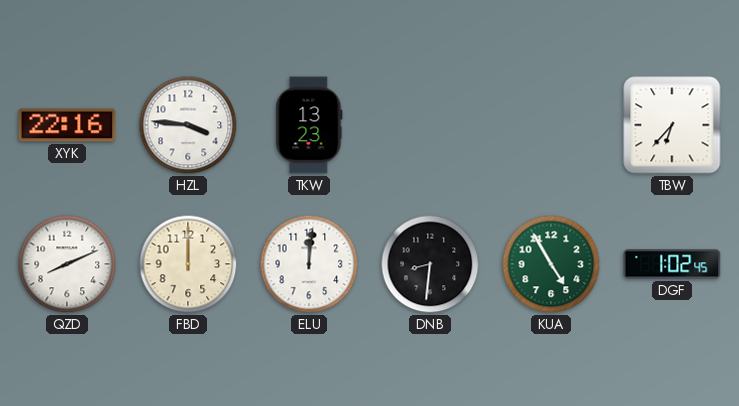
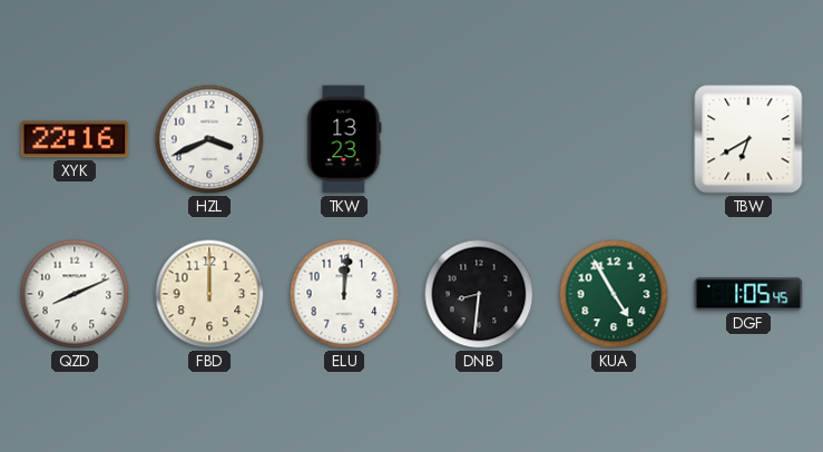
HZL: 3:46 -> 3:41 (209, 139)
TBW: 6:37 -> 6:40 (748, 139)
DGF: 1:02 -> 1:05 (748, 294)
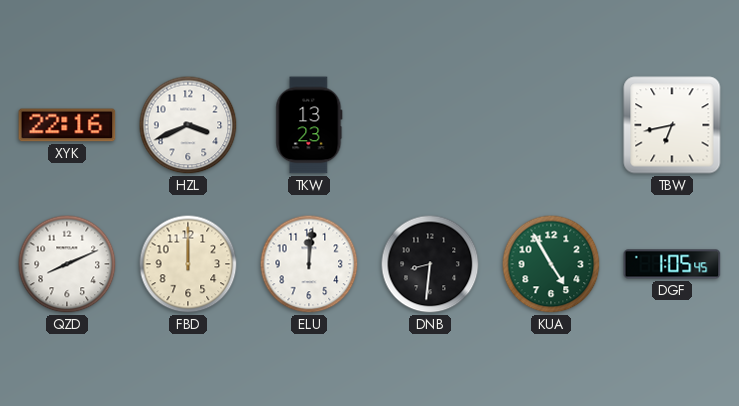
TBW: 6:40 -> 6:43 (672, 125)
